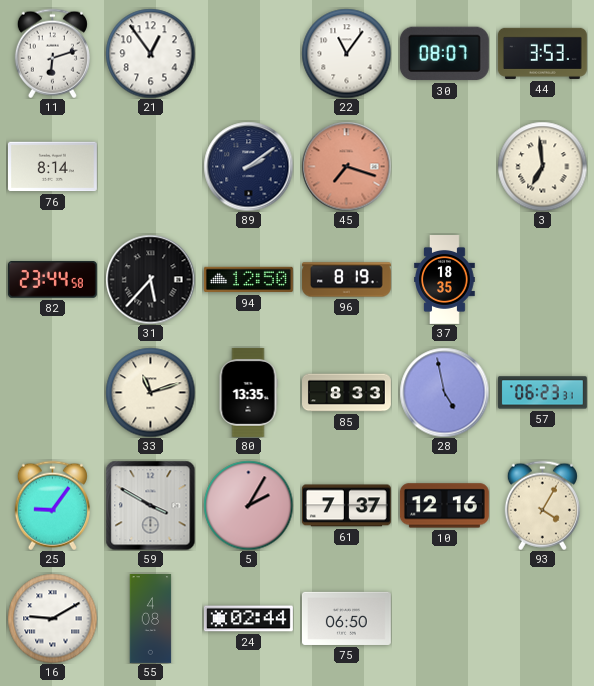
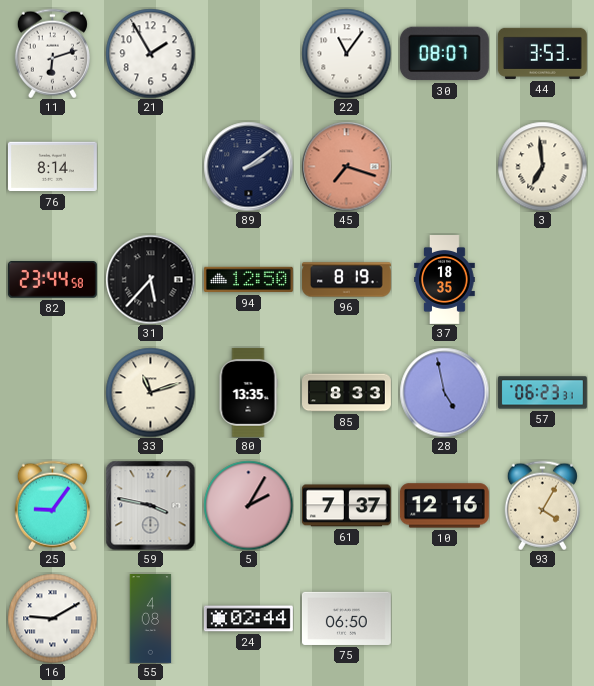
21: 12:54 -> 1:55 (150, 53)
59: 3:50 -> 3:47 (150, 505)
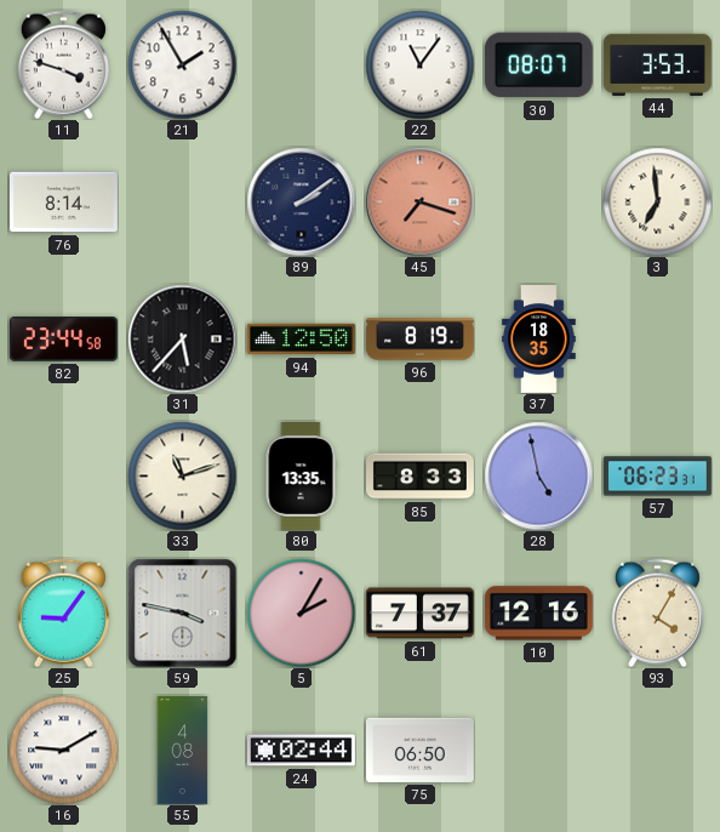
11: 6:12 -> 3:48 (63, 64)
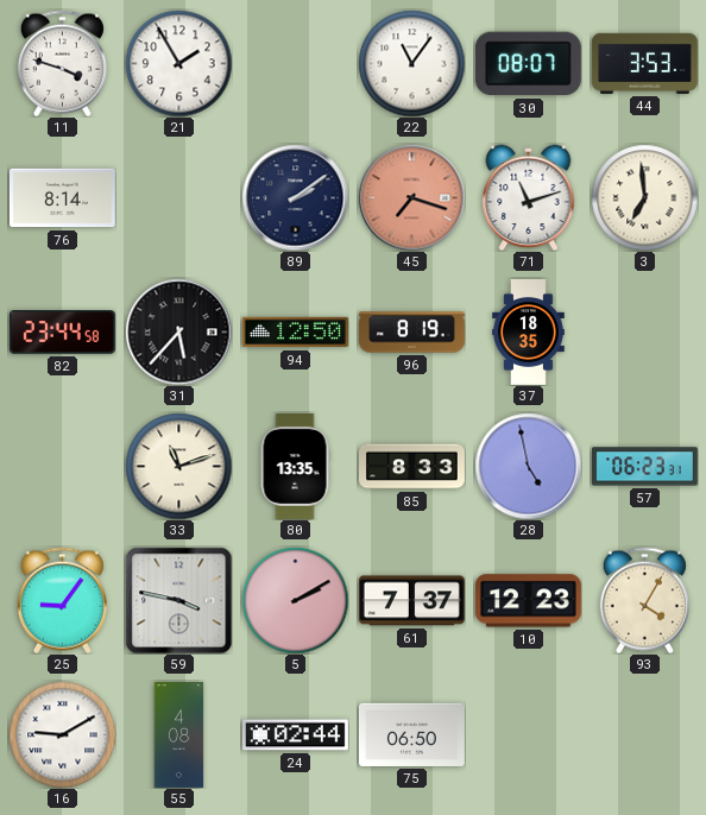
71: none -> 11:12 (529, 197)
5: 2:05 -> 2:10 (295, 600)
10: 12:16 -> 12:23 (528, 601)
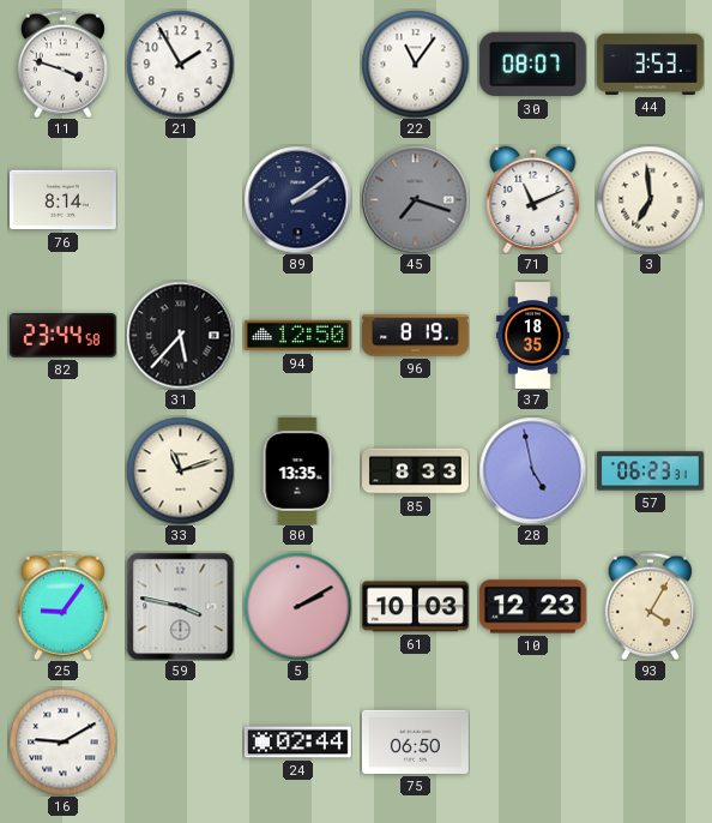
45 dial: salmon -> grey (415, 199)
71: 11:12 -> 11:11 (533, 199)
61: 7:37 -> 10:03 (415, 607)
55: 4:08 -> none (179, 735)
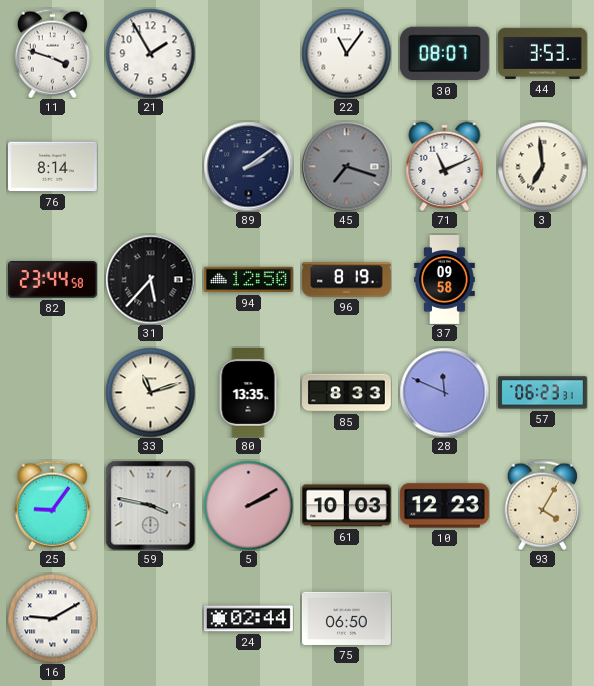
37: 18:35 -> 09:58 (445, 280)
28: 4:58 -> 11:49 (444, 392)
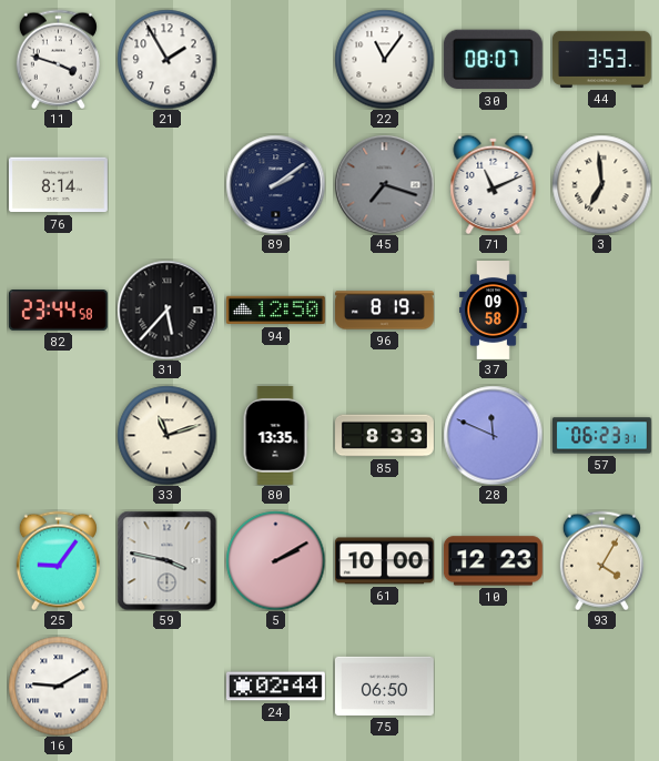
61: 10:03 -> 10:00 (384, 561)
